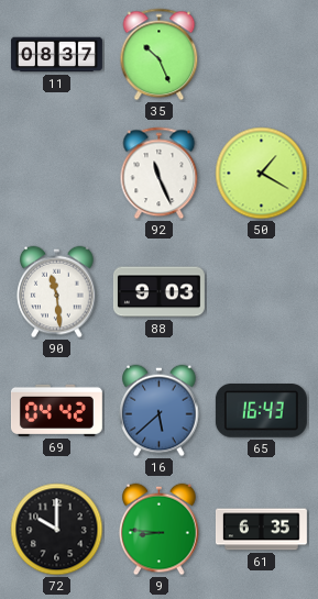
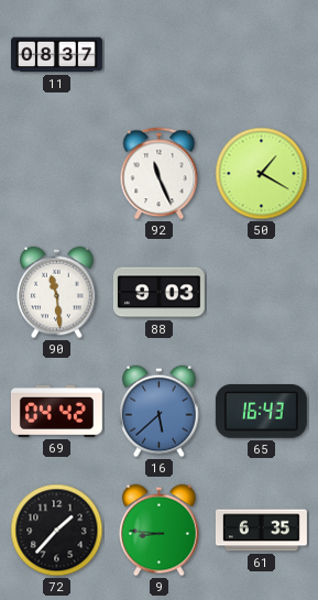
35: 10:26 -> none (160, 55)
72: 10:00 -> 1:37 (57, 531)
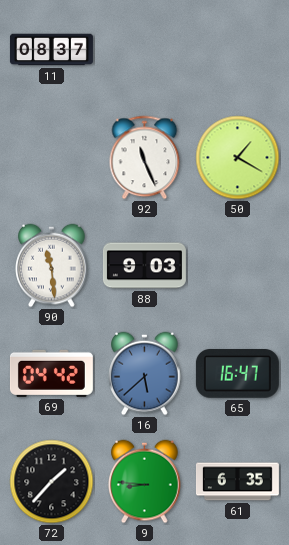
65: 16:43 -> 16:47 (237, 374)
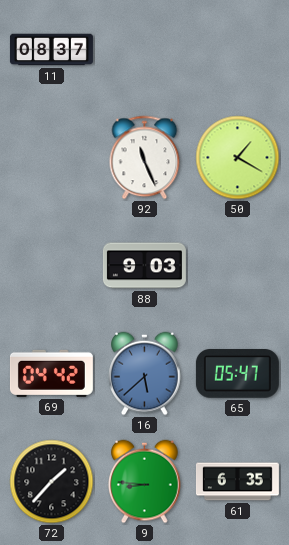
90: 11:29 -> none (52, 266)
65: 16:47 -> 05:47 (237, 374)
